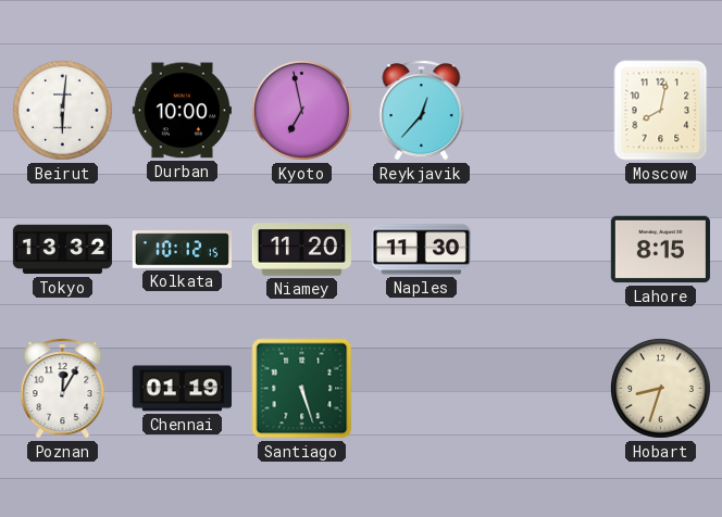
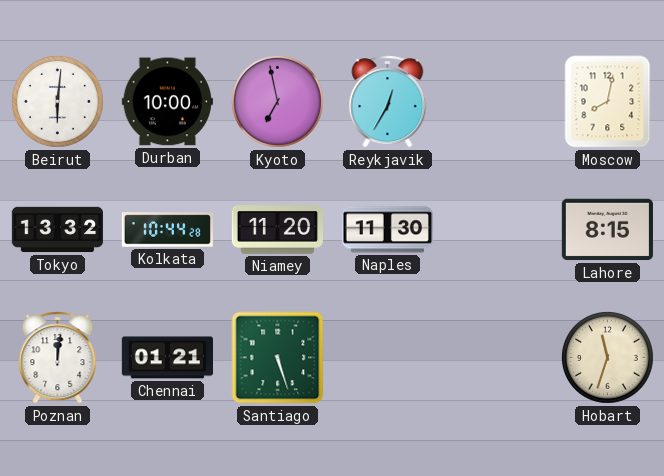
Reykjavik: 12:37 -> 12:35 (388, 102)
Kolkata: 10:12 -> 10:44 (167, 230)
Poznan: 12:05 -> 12:01 (58, 358)
Chennai: 01:19 -> 01:21 (167, 358)
Hobart: 8:33 -> 11:33 (607, 357)
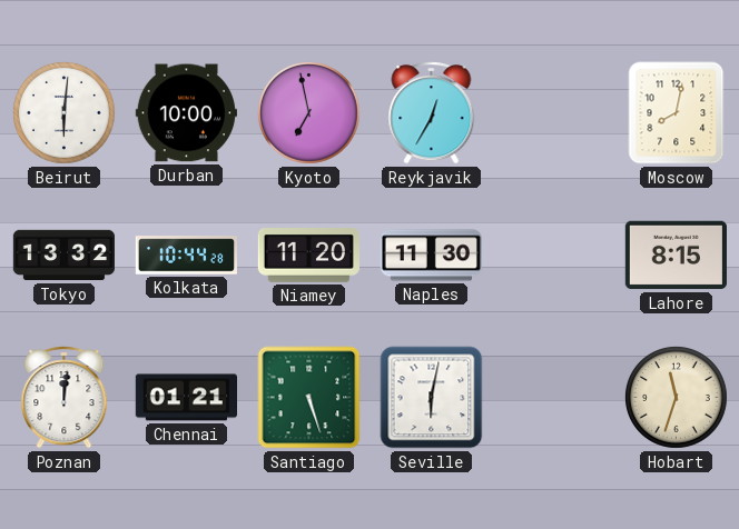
Seville: none -> 6:02 (432, 398)
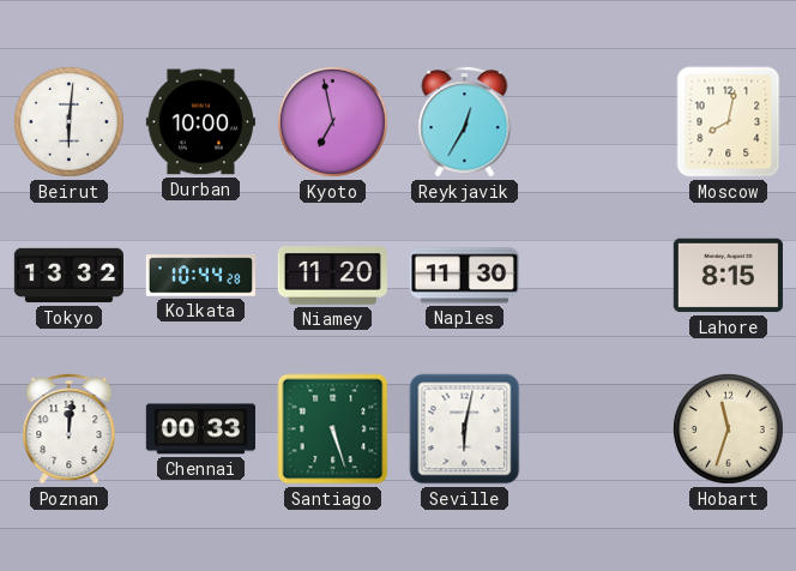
Chennai: 01:21 -> 00:33 (200, 429)
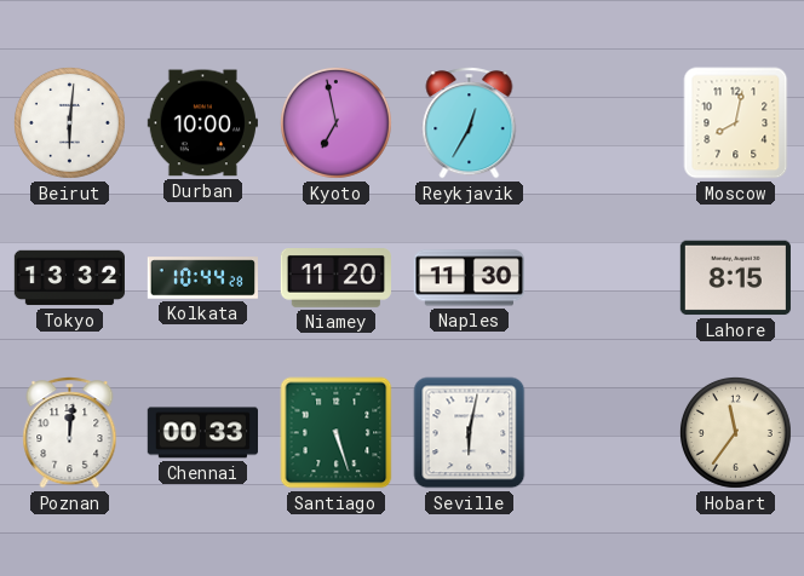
Hobart: 11:33 -> 11:36 (735, 432)
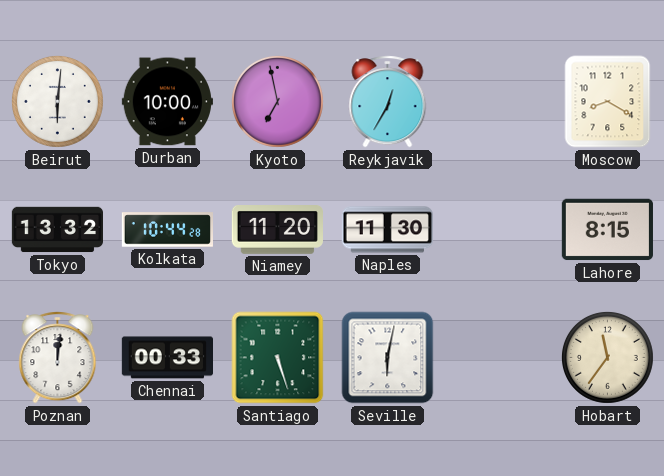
Moscow: 8:02 -> 8:20 (608, 102)
